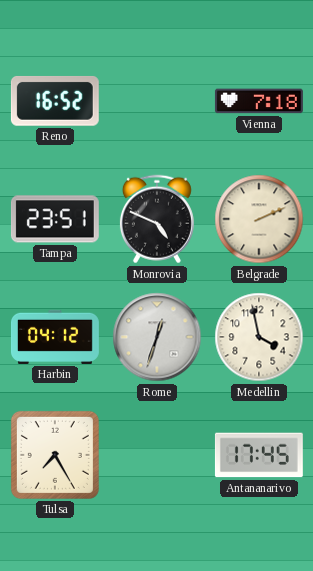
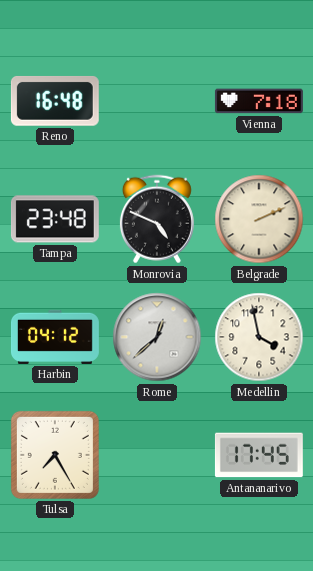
Reno: 16:52 -> 16:48 (55, 101)
Tampa: 23:51 -> 23:48 (55, 219)
Rome: 12:33 -> 12:38 (157, 337)
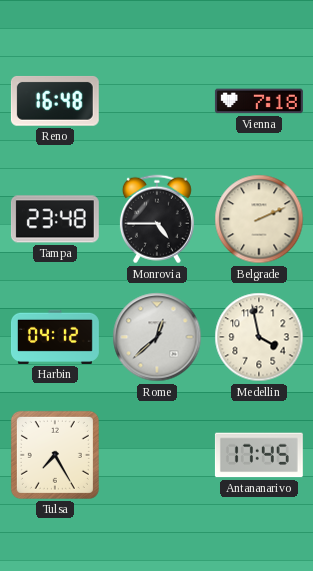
Monrovia: 4:49 -> 4:45 (157, 219)
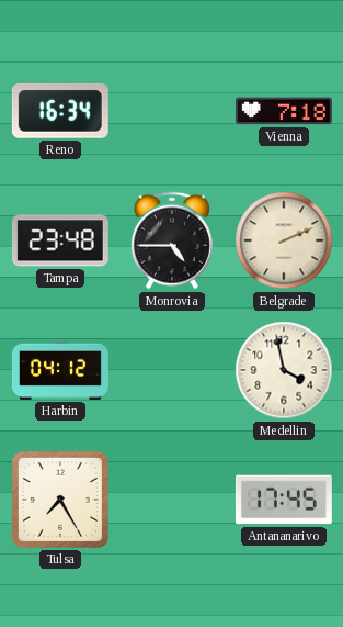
Reno: 16:48 -> 16:34 (60, 111)
Rome: 12:38 -> none (157, 337)
